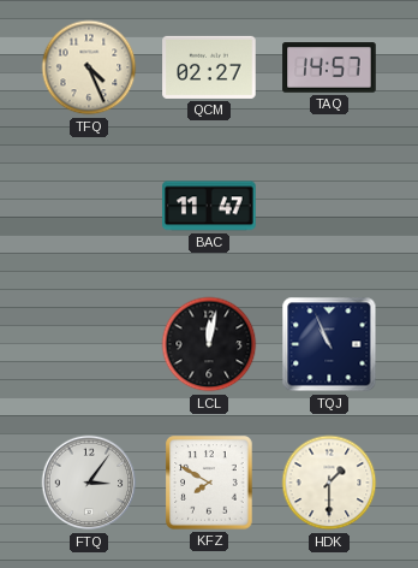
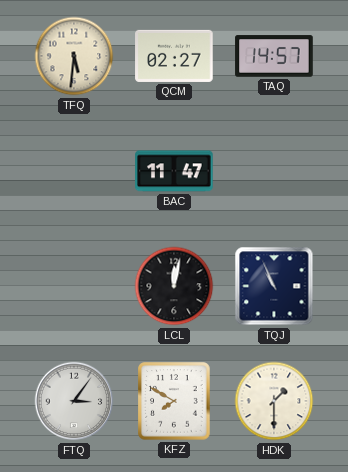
TFQ: 4:26 -> 5:31 (74, 56)
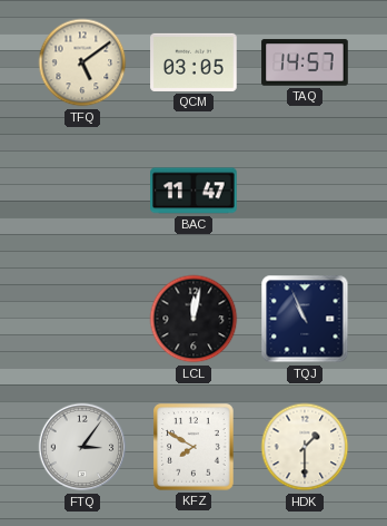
TFQ: 5:31 -> 5:09 (82, 62)
QCM: 02:27 -> 03:05 (193, 62)
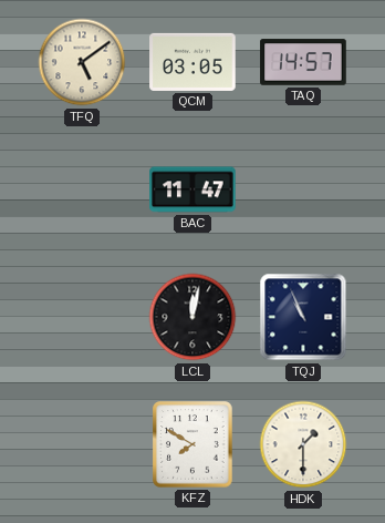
FTQ: 3:06 -> none (82, 447)
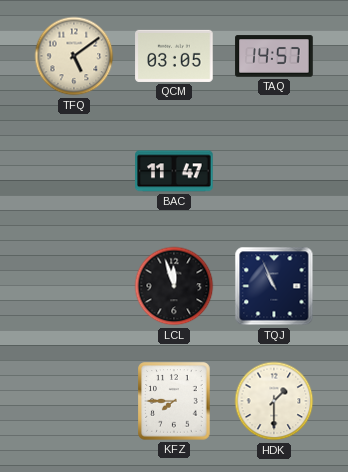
LCL: 12:02 -> 11:57 (174, 286)
KFZ: 7:50 -> 7:45 (174, 401)
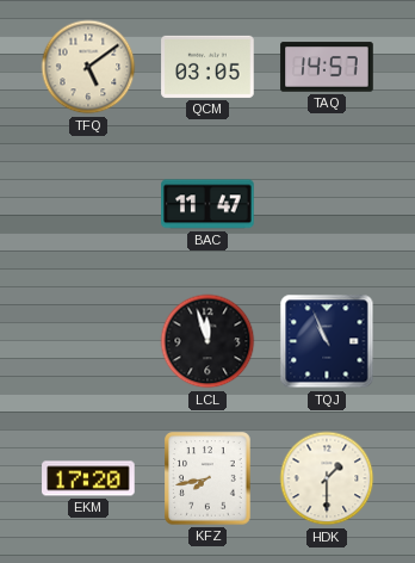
EKM: none -> 17:20 (88, 478)
KFZ: 7:45 -> 7:43 (207, 478)
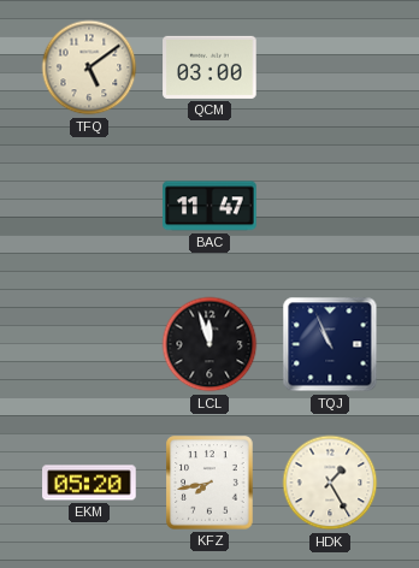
QCM: 03:05 -> 03:00 (209, 67)
TAQ: 14:57 -> none (327, 67)
EKM: 17:20 -> 05:20 (89, 483)
HDK: 1:30 -> 1:25 (330, 483)
